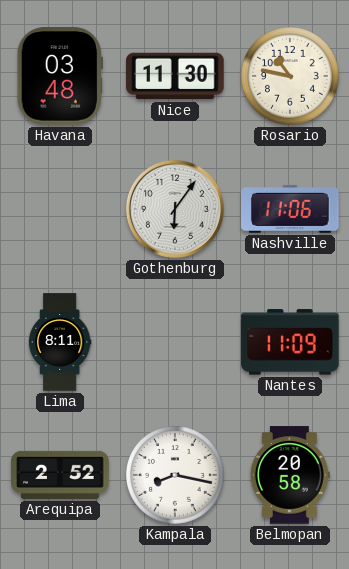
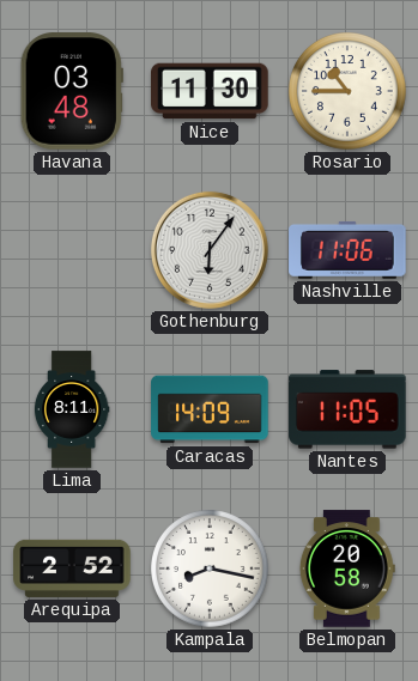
Rosario: 10:47 -> 10:45 (347, 91)
Caracas: none -> 14:09 (210, 409)
Nantes: 11:09 -> 11:05 (347, 409)
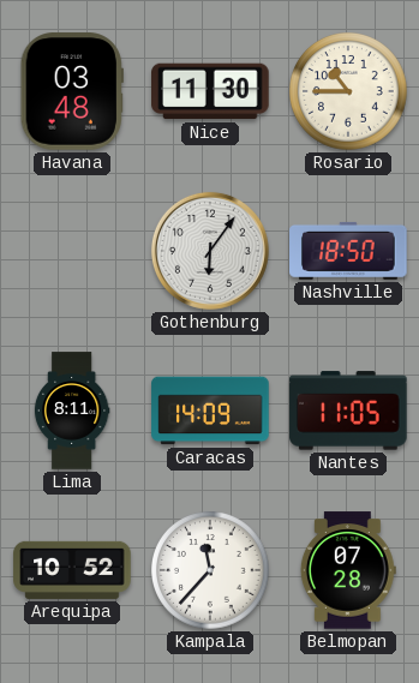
Nashville: 11:06 -> 18:50 (348, 251)
Arequipa: 2:52 -> 10:52 (72, 570)
Kampala: 8:17 -> 11:37 (210, 570)
Belmopan: 20:58 -> 07:28 (348, 570)
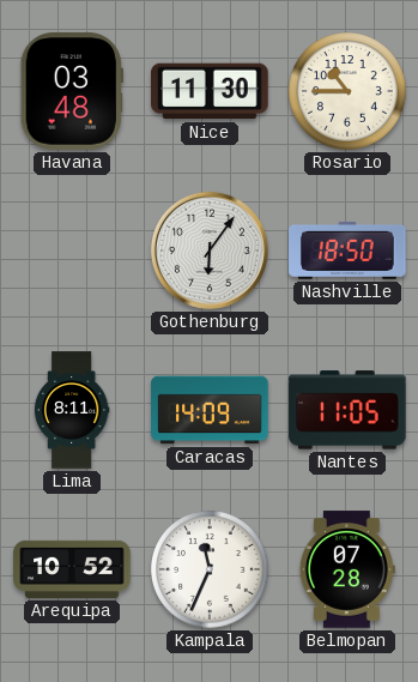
Kampala: 11:37 -> 11:34 (210, 569)
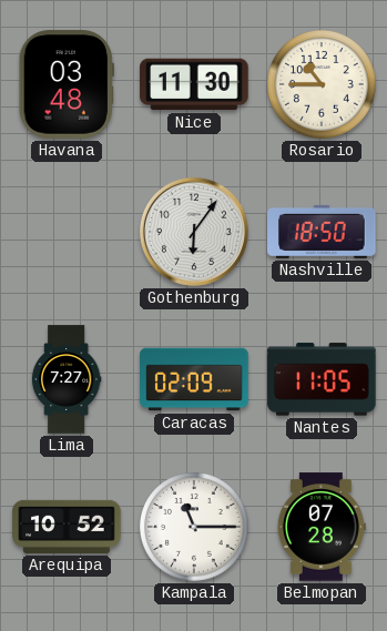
Lima: 8:11 -> 7:27 (67, 379)
Caracas: 14:09 -> 02:09 (194, 379)
Kampala: 11:34 -> 11:15 (194, 527)
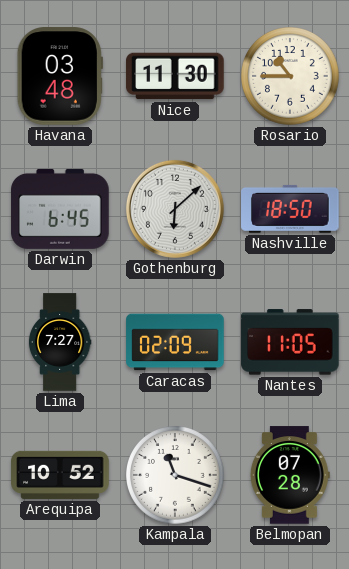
Darwin: none -> 6:45 (60, 209)
Gothenburg: 6:06 -> 6:08 (175, 209)
Kampala: 11:15 -> 11:18 (175, 475)
